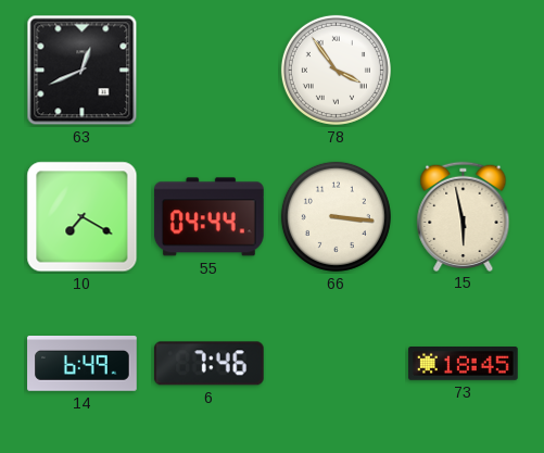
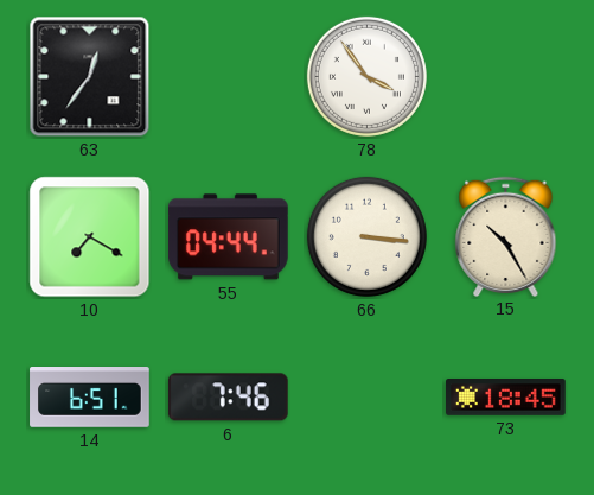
63: 12:41 -> 12:36 (90, 77)
15: 5:58 -> 10:25 (506, 236)
14: 6:49 -> 6:51 (90, 398)
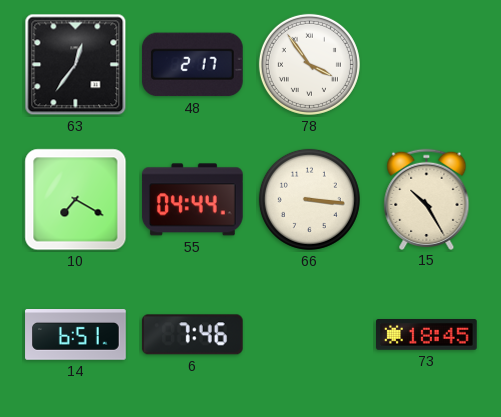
48: none -> 2:17 (192, 65)
